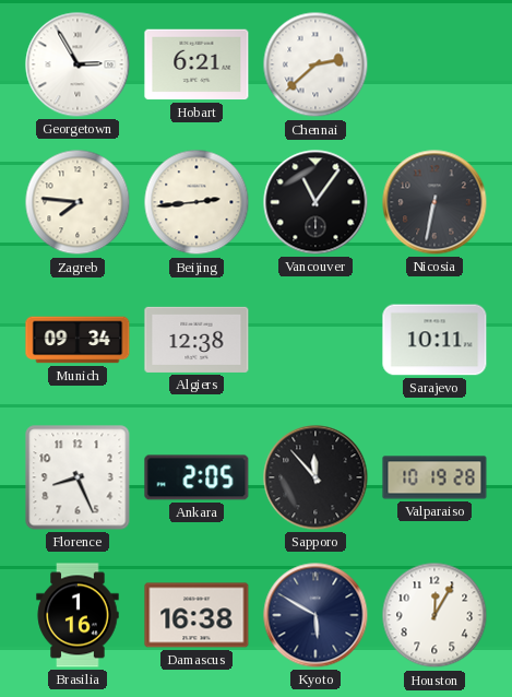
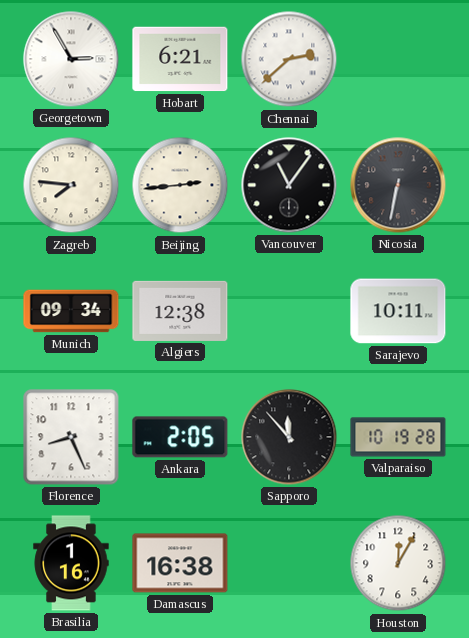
Kyoto: 5:50 -> none (315, 615)
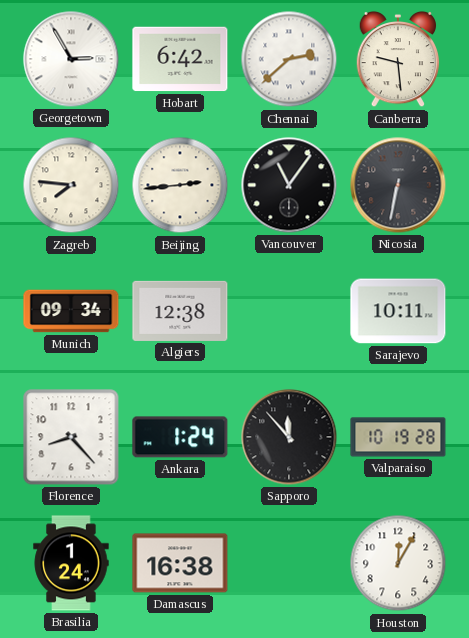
Hobart: 6:21 -> 6:42 (180, 59)
Canberra: none -> 9:29 (398, 59)
Florence: 8:26 -> 8:23 (71, 437)
Ankara: 2:05 -> 1:24 (180, 437)
Brasilia: 1:16 -> 1:24 (71, 563)
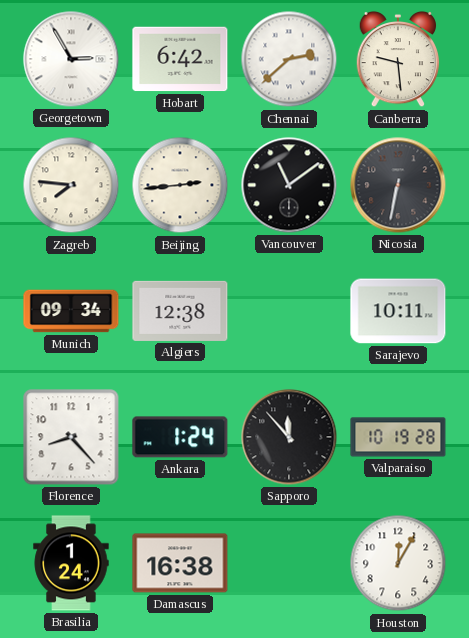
Vancouver: 11:06 -> 11:09 (289, 185)
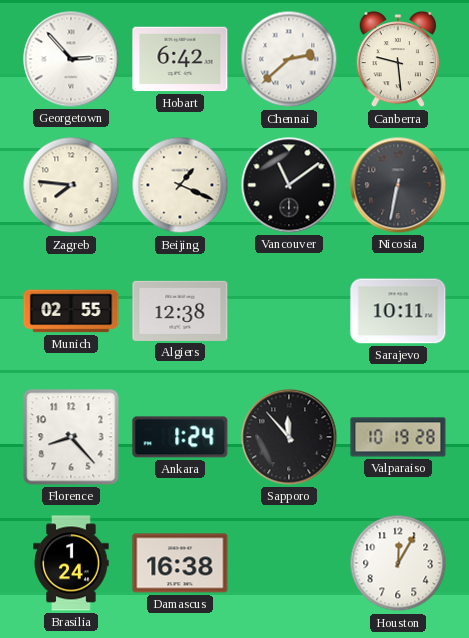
Georgetown: 2:55 -> 2:53 (71, 59)
Beijing: 2:44 -> 1:19 (180, 185)
Munich: 09:34 -> 02:55 (71, 311)
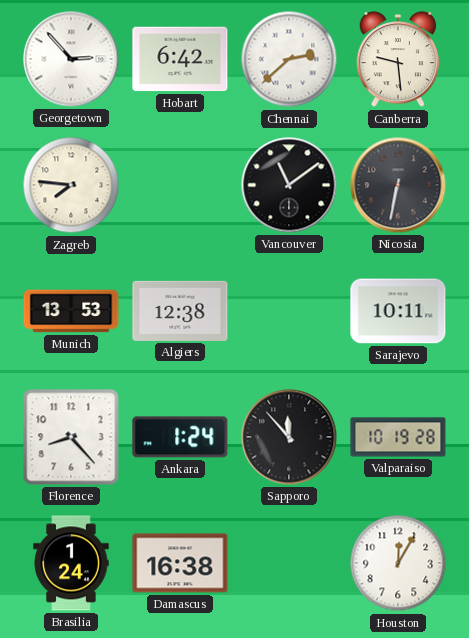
Beijing: 1:19 -> none (180, 185)
Munich: 02:55 -> 13:53 (71, 311)
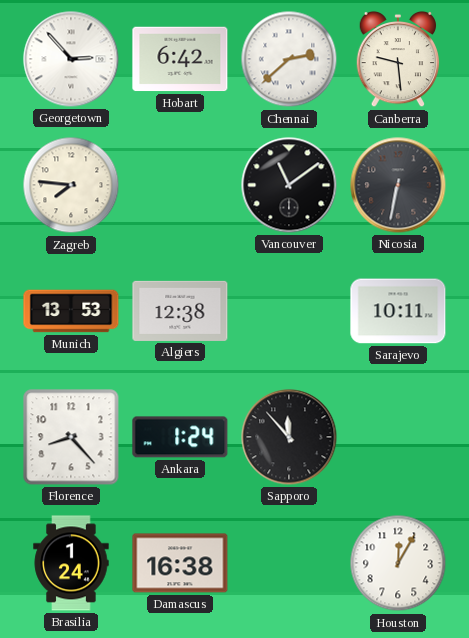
Valparaiso: 10:19 -> none (398, 437)
